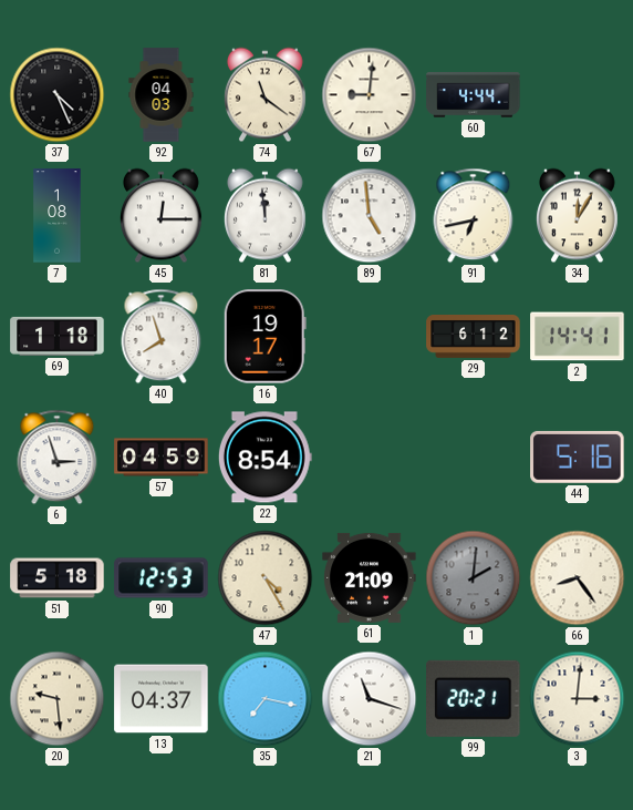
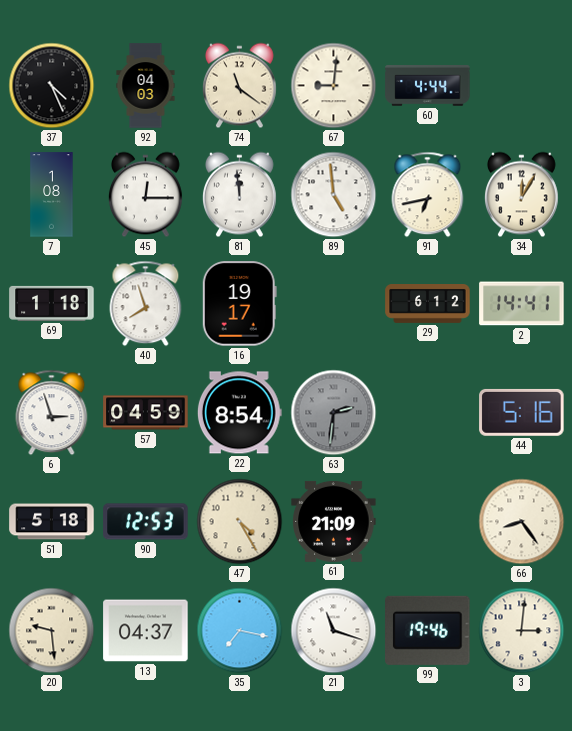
63: none -> 2:31 (334, 413)
1: 2:01 -> none (474, 578)
99: 20:21 -> 19:46 (428, 630)
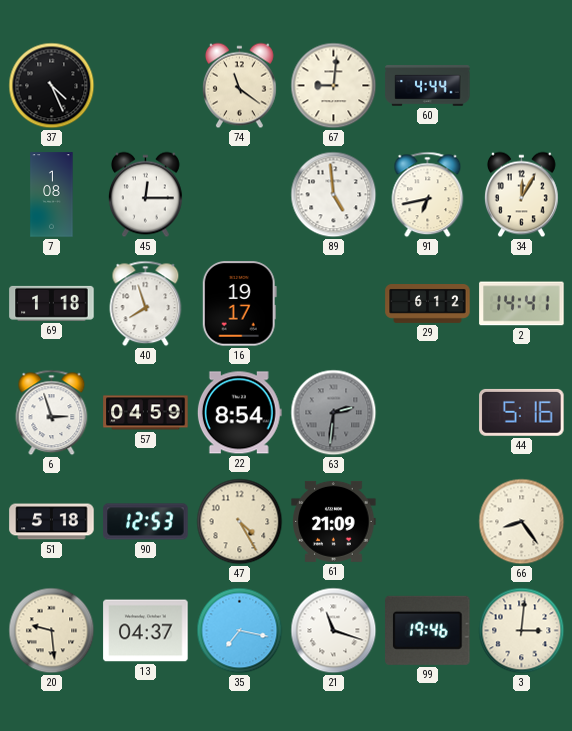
92: 04:03 -> none (146, 86)
81: 11:59 -> none (239, 195)
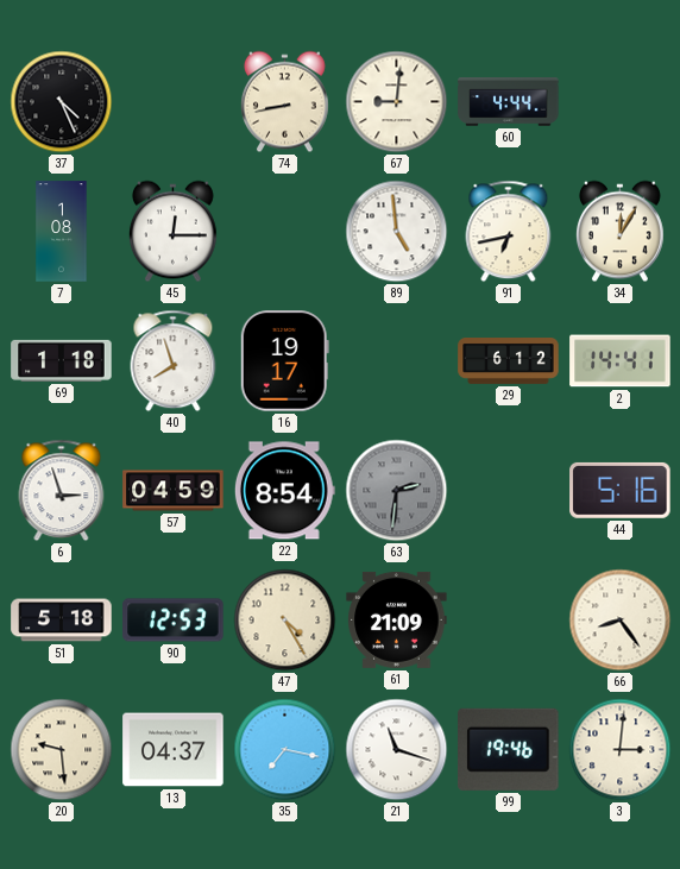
74: 11:21 -> 8:43 (284, 102)
